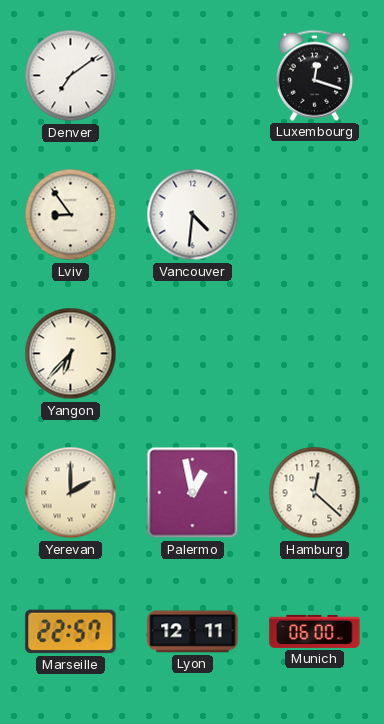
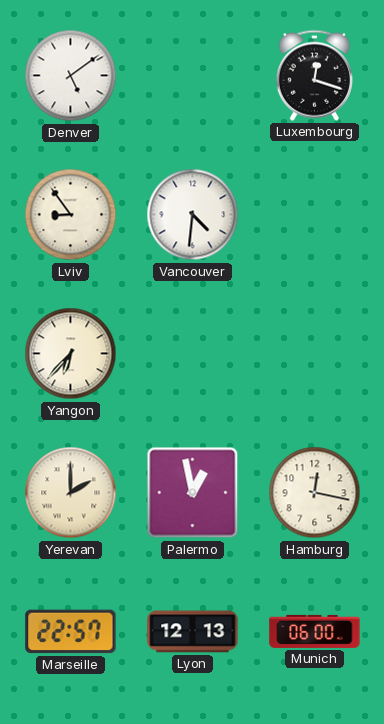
Denver: 7:09 -> 5:09 (71, 76)
Hamburg: 12:22 -> 12:17 (315, 493)
Lyon: 12:11 -> 12:13 (193, 632)
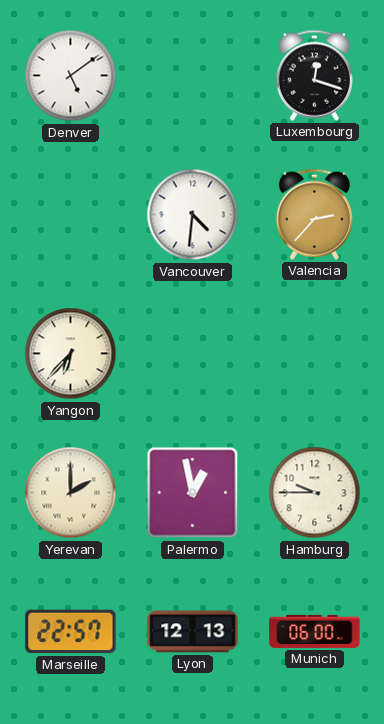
Lviv: 8:54 -> none (71, 215)
Valencia: none -> 2:37 (314, 214)
Hamburg: 12:17 -> 9:45 (315, 493)
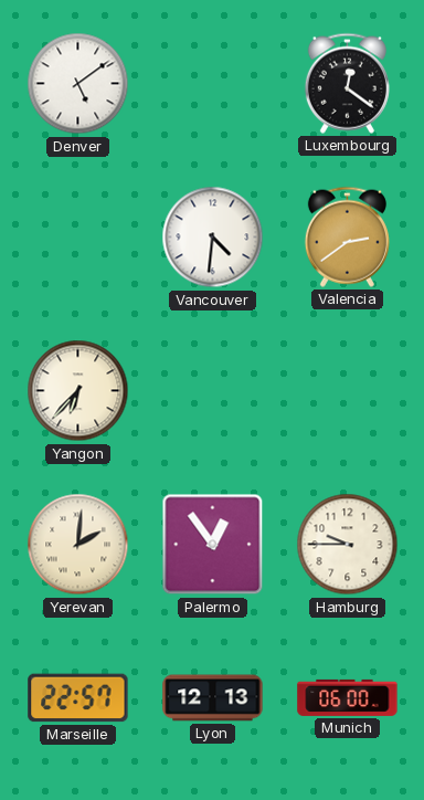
Luxembourg: 12:18 -> 12:21 (347, 83)
Valencia: 2:37 -> 2:39 (347, 236)
Yerevan: 2:00 -> 2:01 (78, 545)
Palermo: 12:58 -> 12:54 (213, 545)
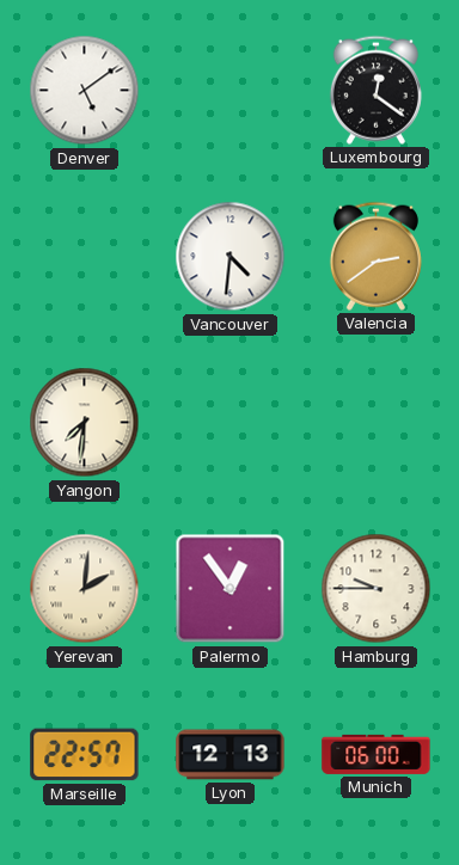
Yangon: 6:37 -> 7:31 (85, 423)
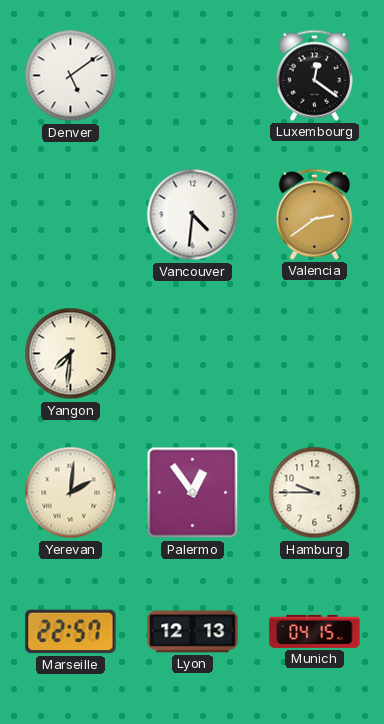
Munich: 06:00 -> 04:15 (315, 631)
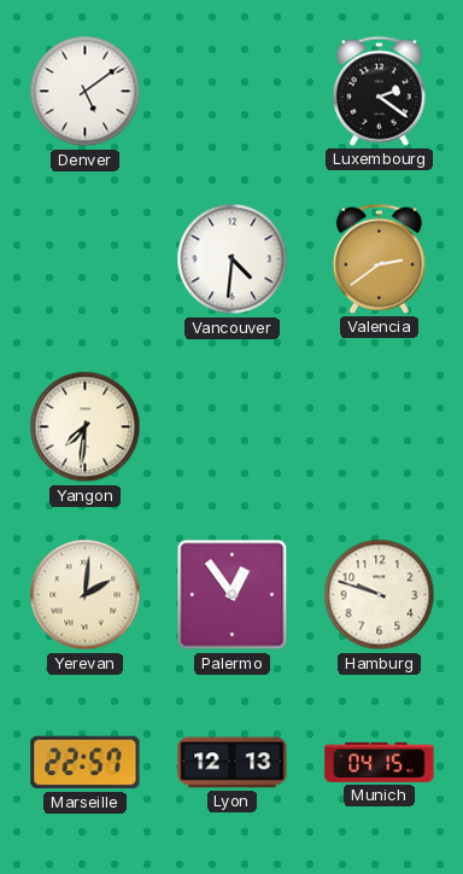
Luxembourg: 12:21 -> 2:21 (379, 91)
Hamburg: 9:45 -> 9:48 (380, 595)
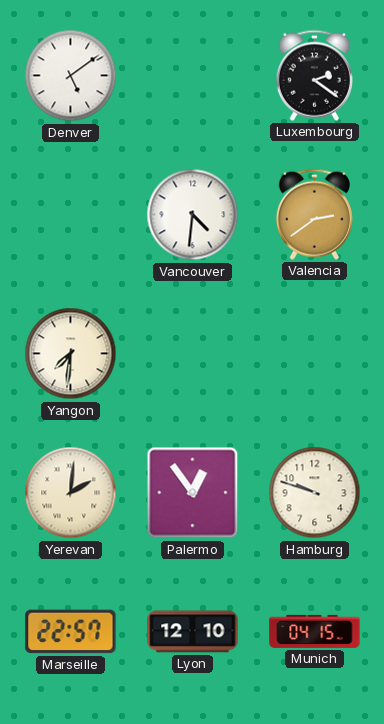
Lyon: 12:13 -> 12:10 (193, 632)
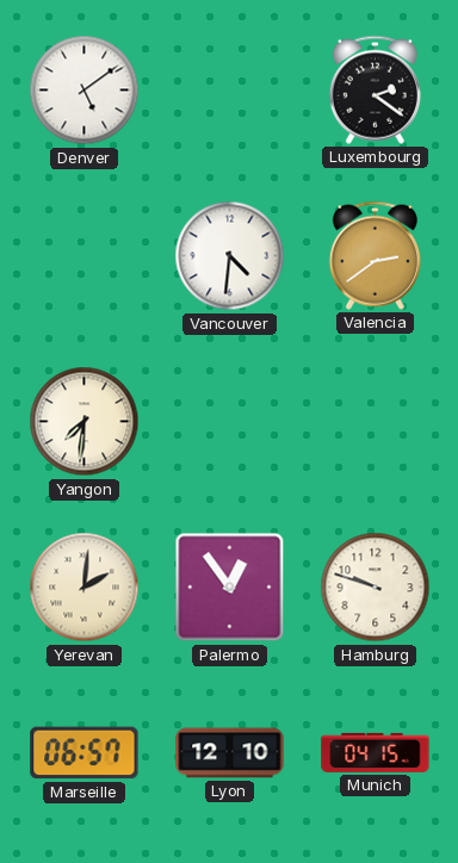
Marseille: 22:57 -> 06:57 (85, 753)
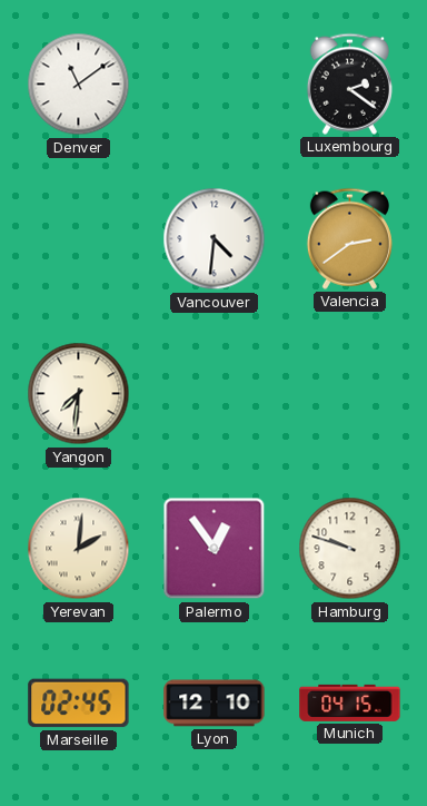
Denver: 5:09 -> 11:09 (79, 85)
Marseille: 06:57 -> 02:45 (79, 704)
